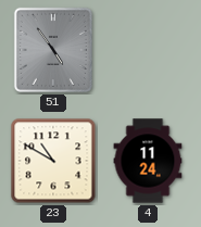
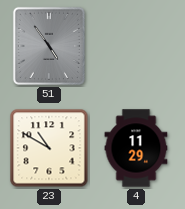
4: 11:24 -> 11:29 (136, 148)
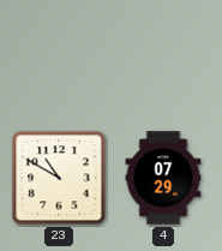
51: 4:54 -> none (49, 46)
4: 11:29 -> 07:29 (163, 178)
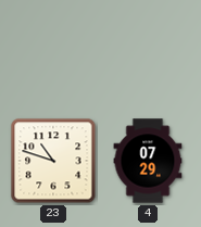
23: 10:50 -> 10:48 (53, 161)
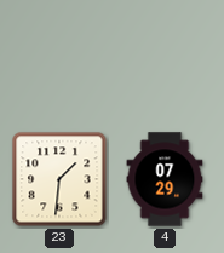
23: 10:48 -> 1:31 (59, 179)
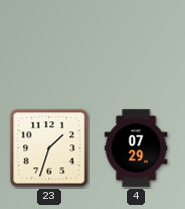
23: 1:31 -> 1:33 (49, 148)
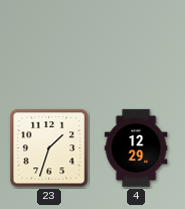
4: 07:29 -> 12:29 (136, 148)
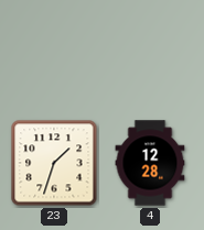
4: 12:29 -> 12:28 (150, 163)
